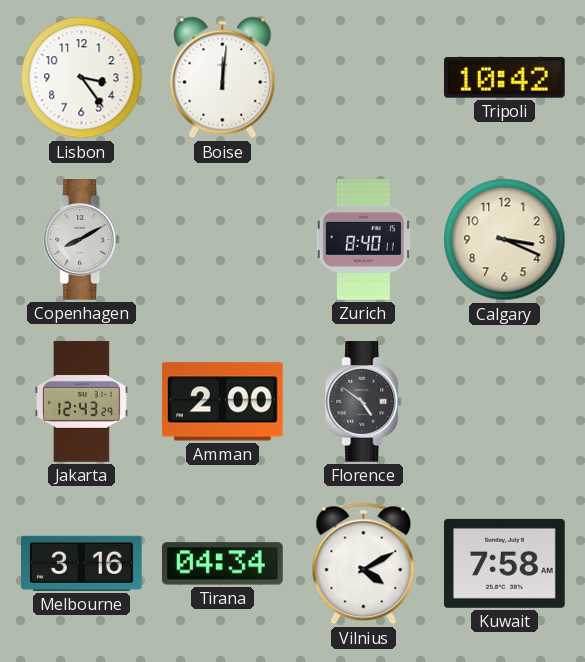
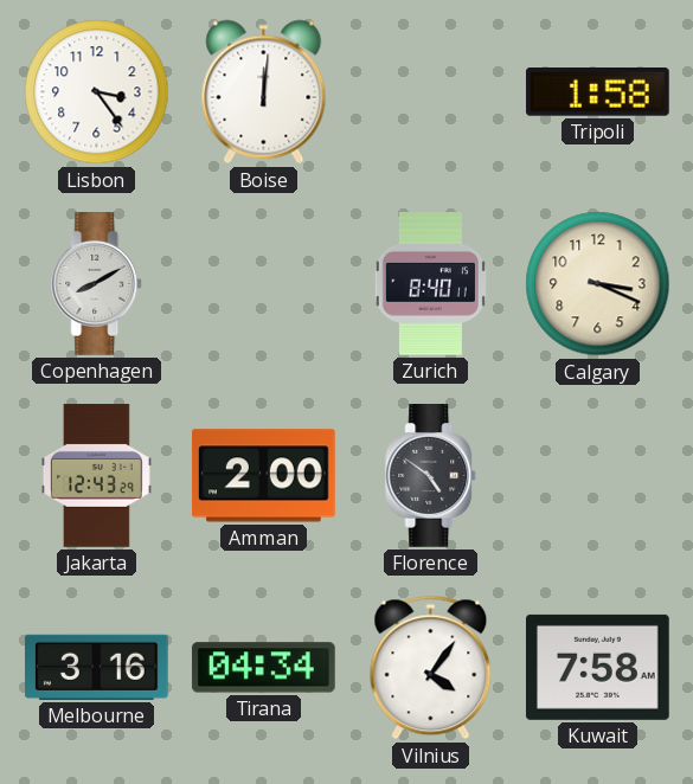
Tripoli: 10:42 -> 1:58 (597, 92)
Vilnius: 4:10 -> 4:06 (431, 668)
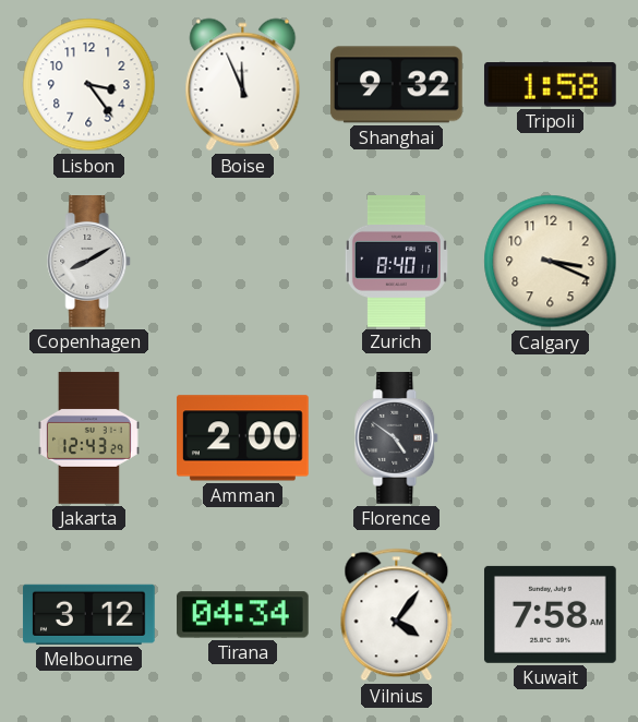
Boise: 12:01 -> 11:56 (243, 85)
Shanghai: none -> 9:32 (396, 85)
Melbourne: 3:16 -> 3:12 (88, 614)
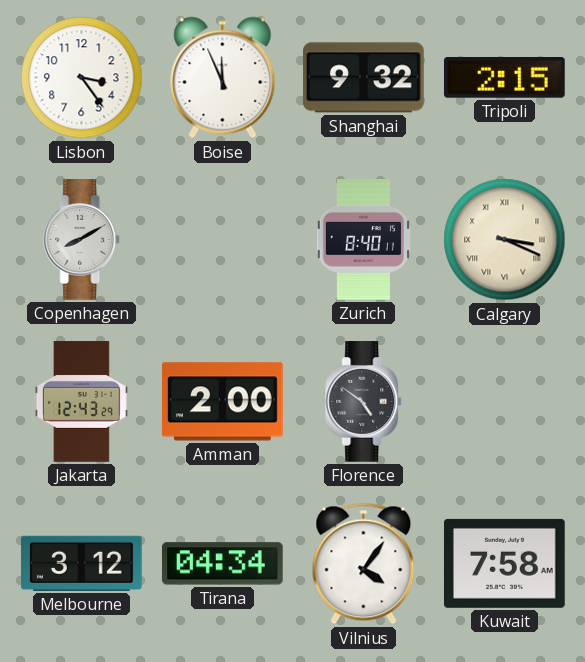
Tripoli: 1:58 -> 2:15 (504, 78)
Calgary numerals: Arabic -> Roman (505, 240)
